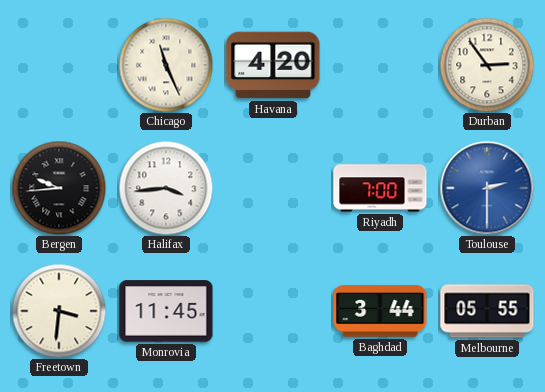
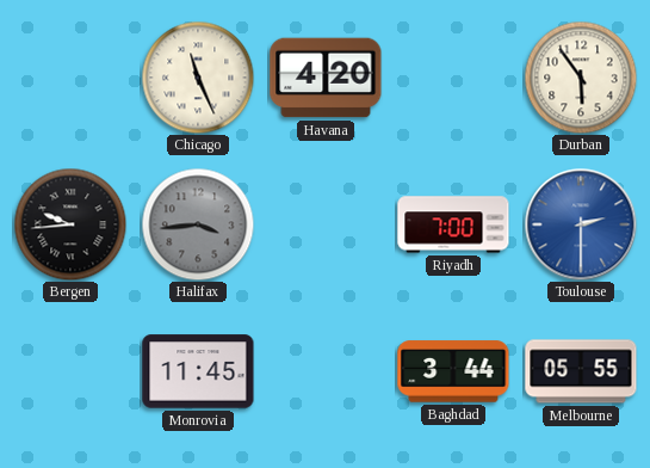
Durban: 2:54 -> 5:54 (581, 78)
Halifax dial: white -> grey (198, 224)
Freetown: 3:31 -> none (59, 311)
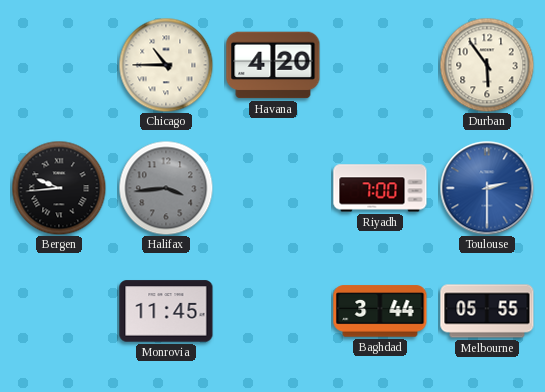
Chicago: 11:26 -> 10:45 (166, 65)
